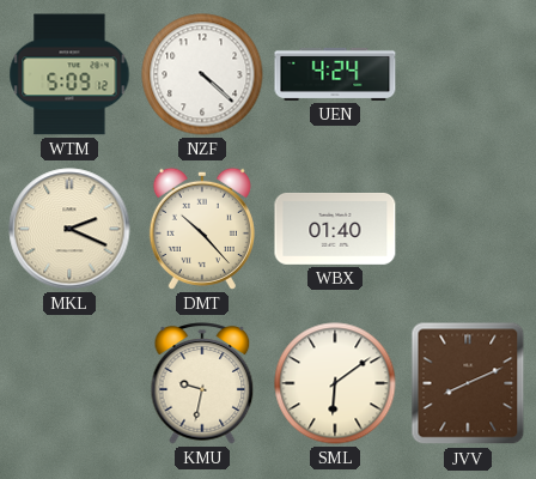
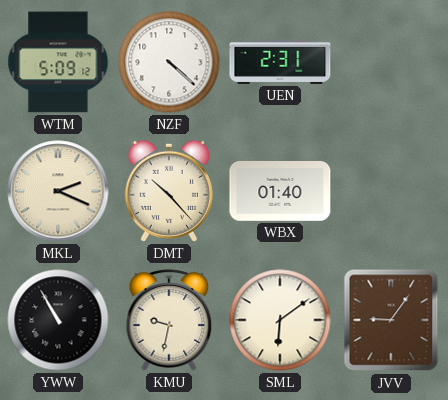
UEN: 4:24 -> 2:31 (280, 62)
YWW: none -> 10:55 (58, 320)
JVV: 8:11 -> 9:06 (391, 320)
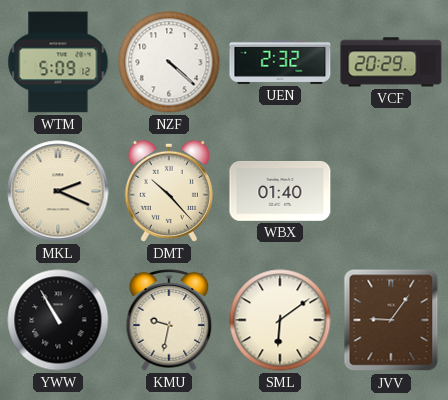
UEN: 2:31 -> 2:32 (280, 62)
VCF: none -> 20:29 (391, 62)
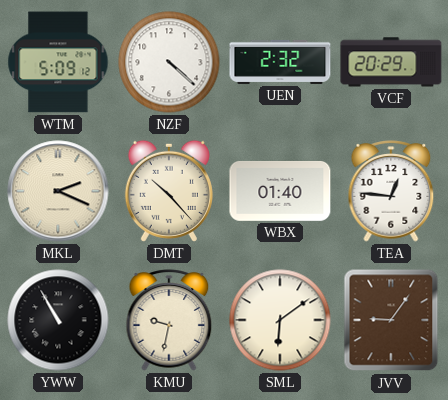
TEA: none -> 12:46 (391, 191)
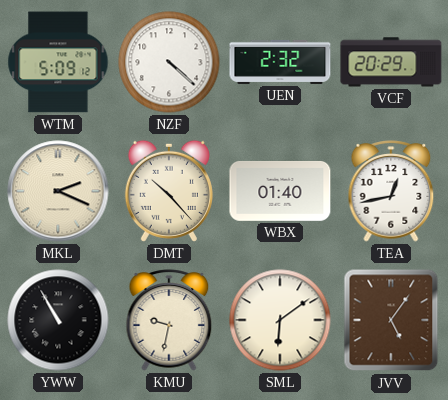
TEA: 12:46 -> 12:43 (391, 191)
JVV: 9:06 -> 5:06 (391, 320)
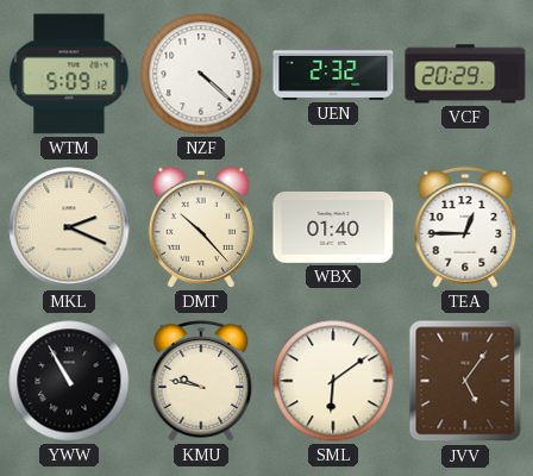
TEA: 12:43 -> 12:45 (465, 227)
KMU: 9:32 -> 9:47 (201, 381)
